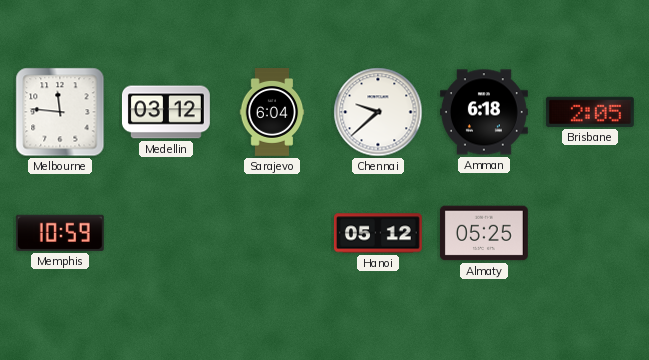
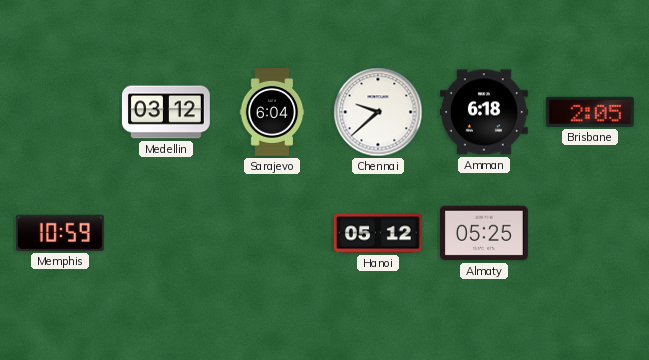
Melbourne: 11:46 -> none (60, 112)
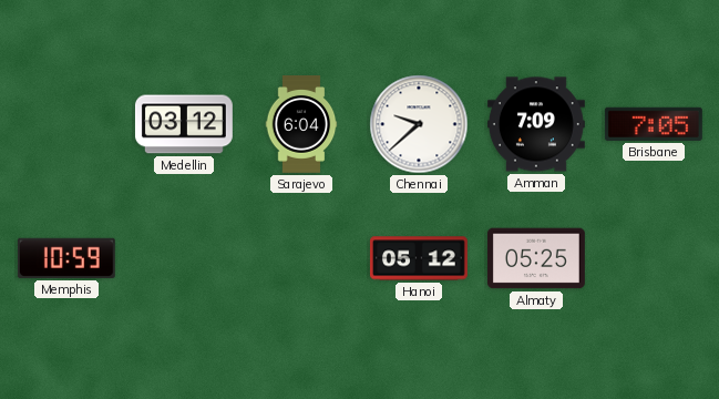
Amman: 6:18 -> 7:09 (537, 124)
Brisbane: 2:05 -> 7:05 (654, 124)
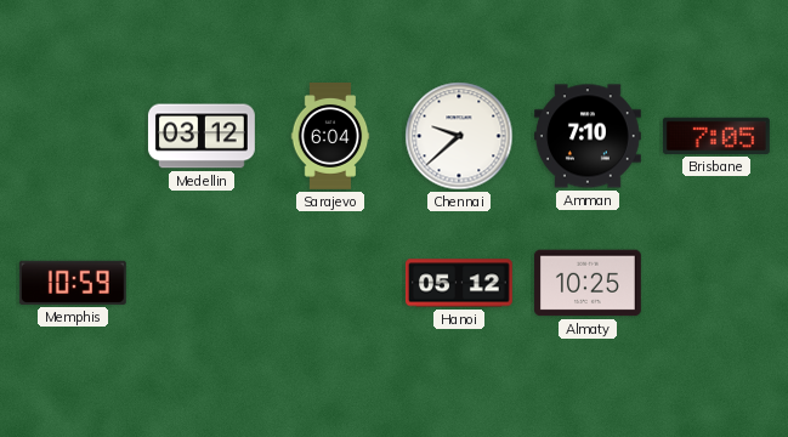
Amman: 7:09 -> 7:10 (589, 136)
Almaty: 05:25 -> 10:25 (588, 283)
